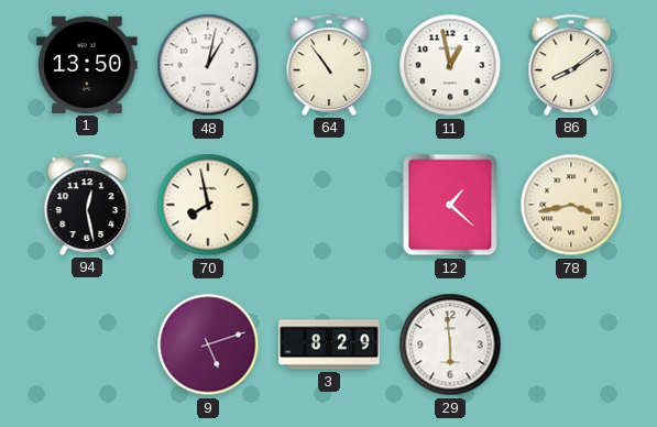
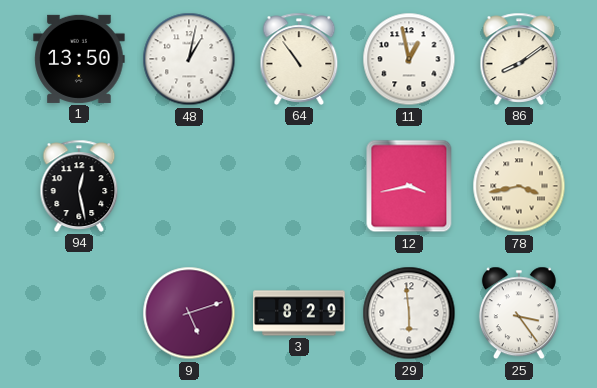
70: 7:58 -> none (208, 205)
12: 1:22 -> 3:43 (409, 186)
25: none -> 3:24 (519, 313)
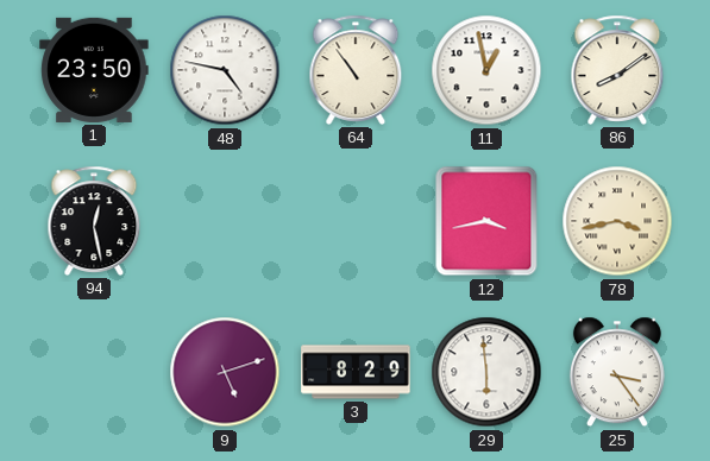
1: 13:50 -> 23:50 (94, 70)
48: 1:02 -> 4:47 (225, 70)
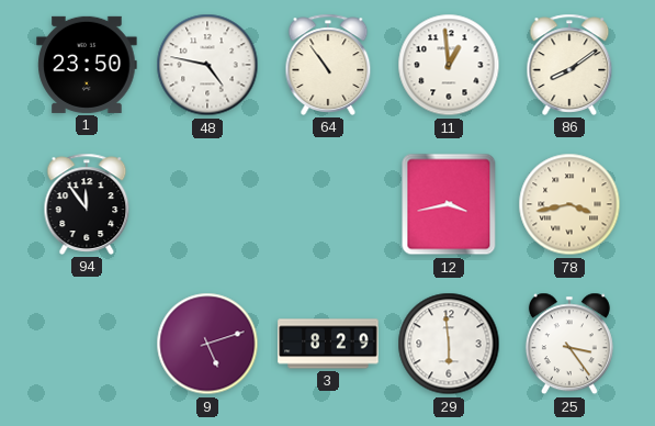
11: 12:58 -> 12:59 (449, 65)
94: 12:28 -> 11:54 (87, 204)
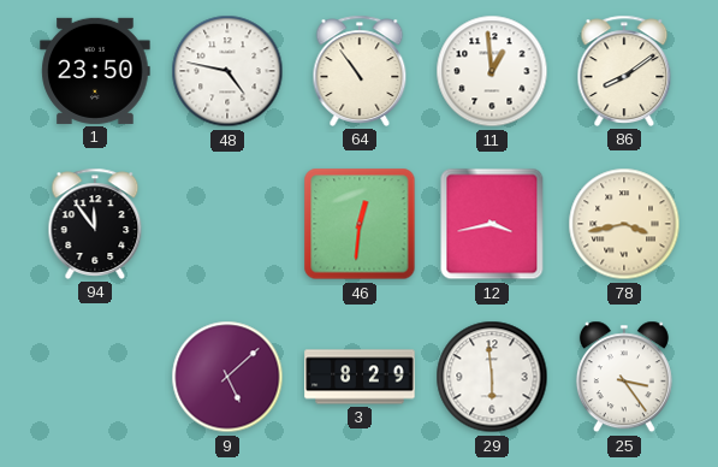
46: none -> 12:31 (360, 224)
9: 5:12 -> 5:08 (227, 377)
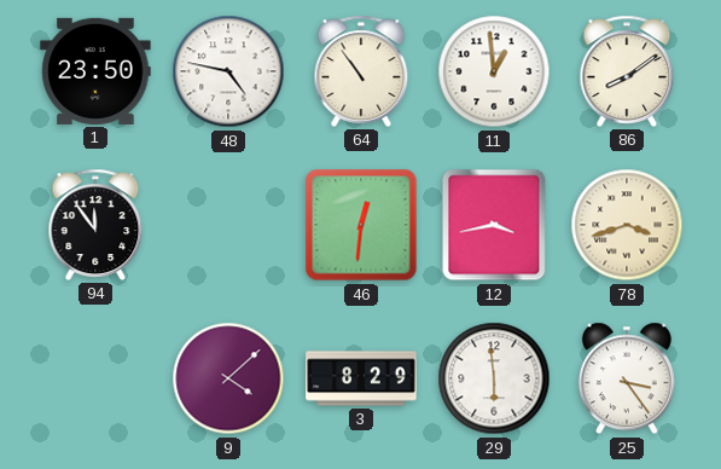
78: 3:43 -> 3:42 (627, 225)
9: 5:08 -> 4:08 (228, 378)
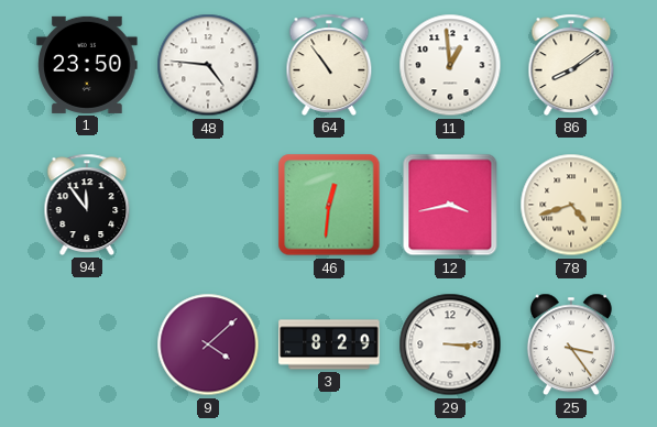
48: 4:47 -> 4:46 (208, 65)
78: 3:42 -> 4:42 (571, 205)
29: 5:59 -> 3:15 (450, 344)
